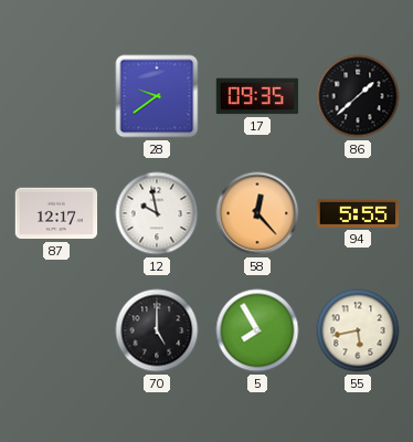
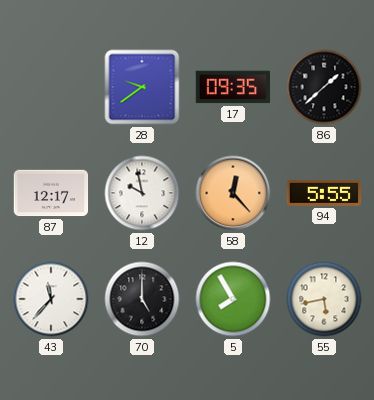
43: none -> 11:37 (51, 299)
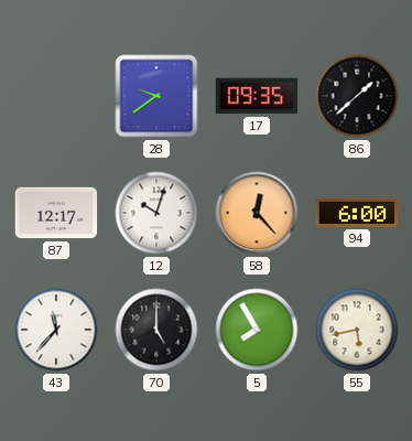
12: 9:58 -> 10:03 (156, 213)
94: 5:55 -> 6:00 (357, 213)
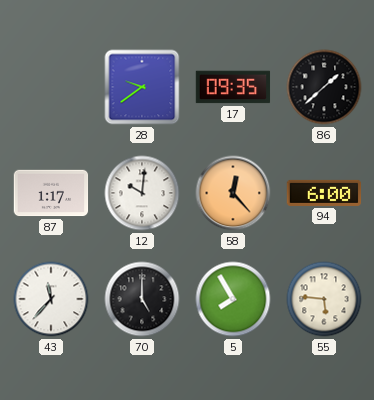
87: 12:17 -> 1:17 (51, 193)
12: 10:03 -> 10:01 (142, 193)
55: 5:43 -> 5:46 (324, 299)
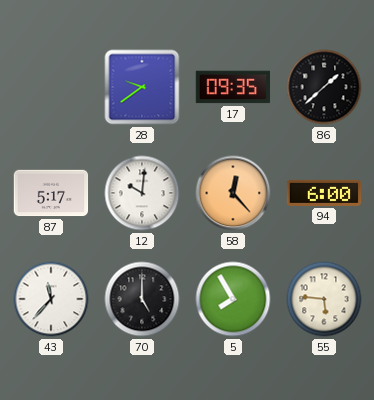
87: 1:17 -> 5:17 (51, 193)
